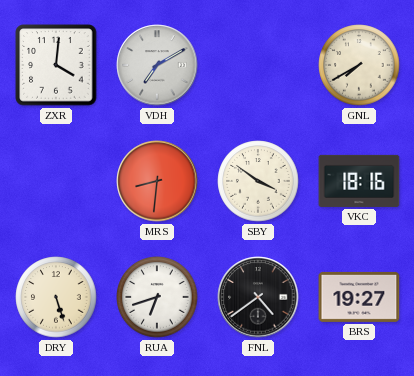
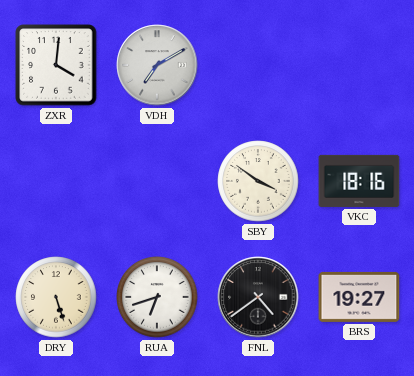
GNL: 7:40 -> none (359, 65)
MRS: 8:31 -> none (157, 181)
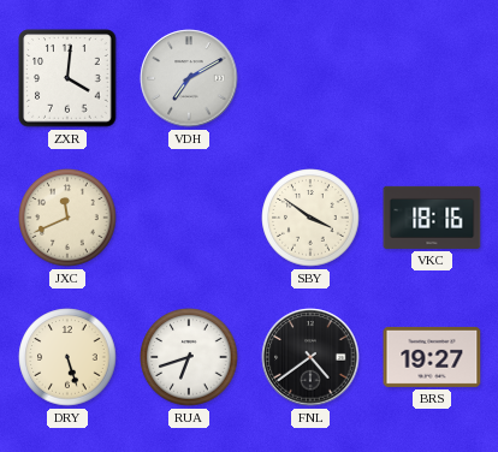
JXC: none -> 11:41 (67, 218)
